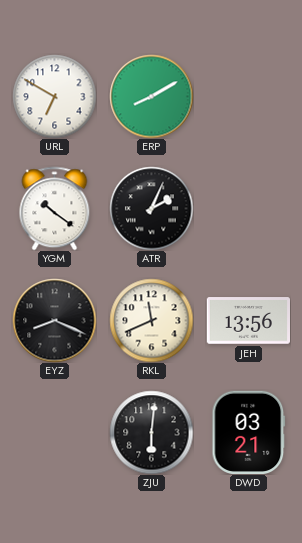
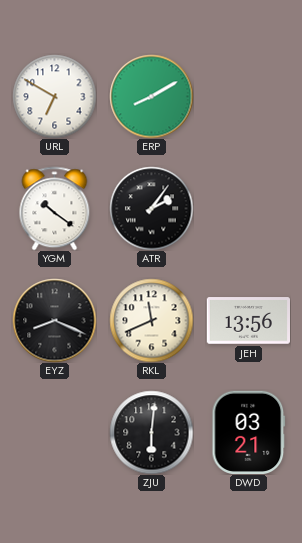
ATR: 2:04 -> 2:06 (151, 208)
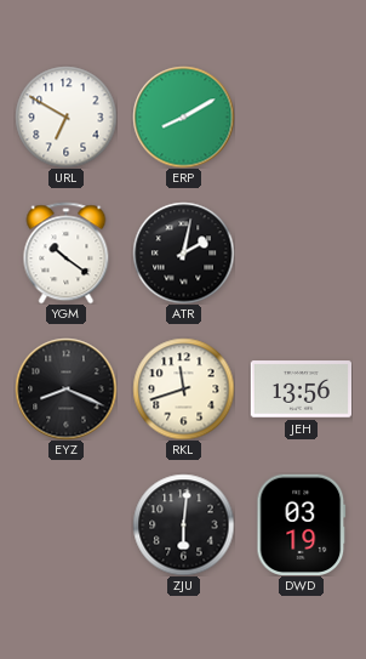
ATR: 2:06 -> 2:02 (183, 252)
RKL: 11:41 -> 11:42 (183, 388)
DWD: 03:21 -> 03:19 (302, 524)
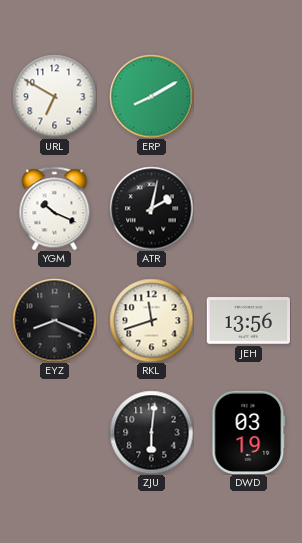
YGM: 10:21 -> 10:19 (55, 208)
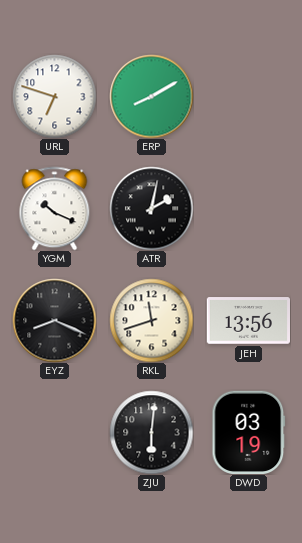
URL: 6:50 -> 6:48 (54, 96)
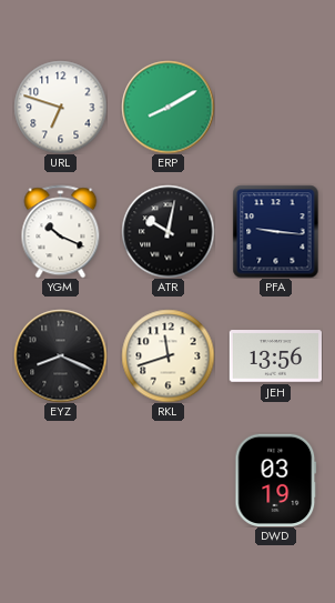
ATR: 2:02 -> 10:02 (167, 231)
PFA: none -> 9:16 (276, 231)
ZJU: 6:01 -> none (151, 432)
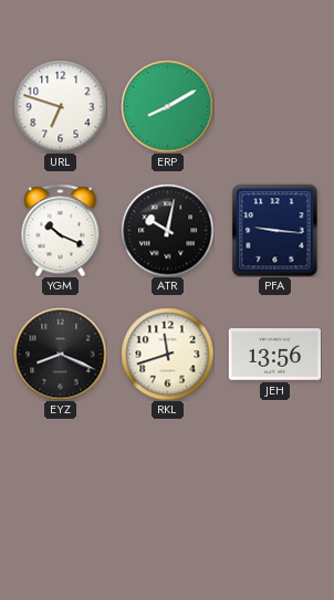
DWD: 03:19 -> none (276, 480)
